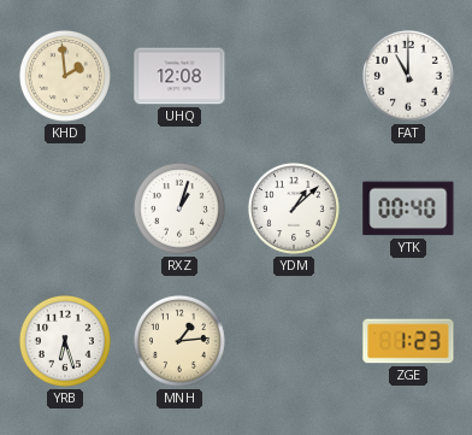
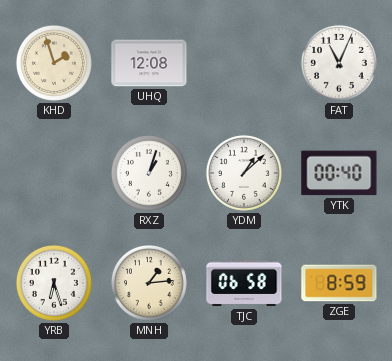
KHD: 1:59 -> 1:57 (54, 63)
FAT: 11:00 -> 11:04 (339, 63)
TJC: none -> 06:58 (244, 283)
ZGE: 1:23 -> 8:59 (339, 283)
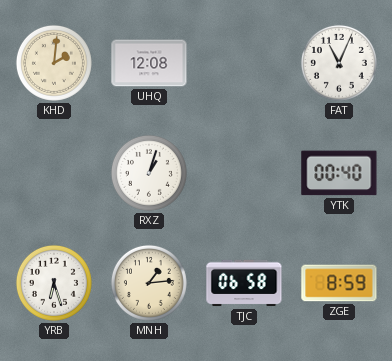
KHD: 1:57 -> 2:01 (54, 63)
YDM: 1:08 -> none (244, 173)
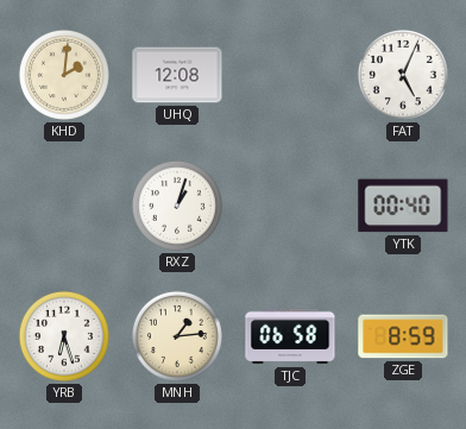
FAT: 11:04 -> 5:04 (403, 75)
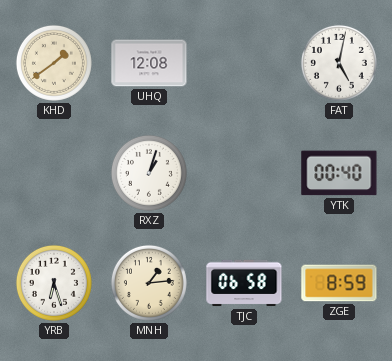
KHD: 2:01 -> 1:39 (54, 63)
FAT: 5:04 -> 5:02 (339, 63)
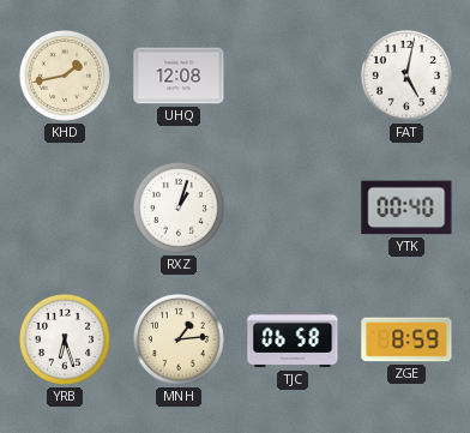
KHD: 1:39 -> 1:43 (65, 76)
